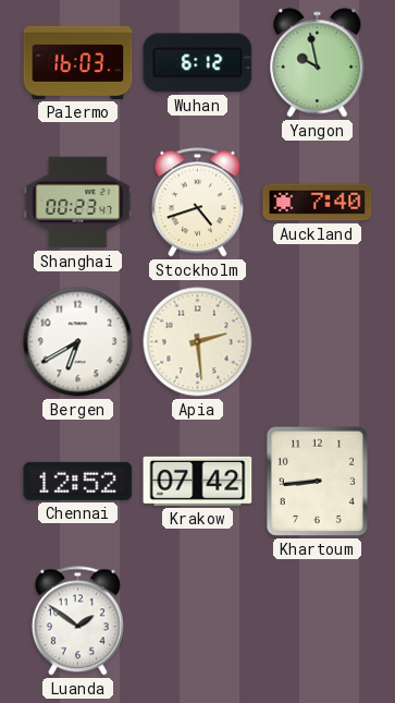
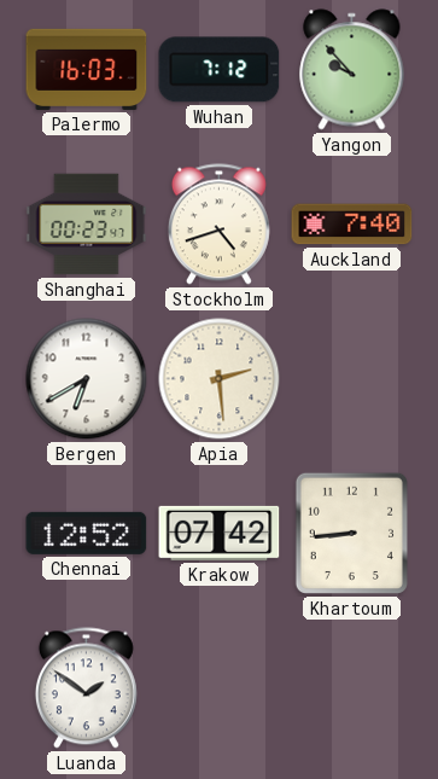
Wuhan: 6:12 -> 7:12 (220, 70)
Yangon: 9:58 -> 9:53 (352, 70)
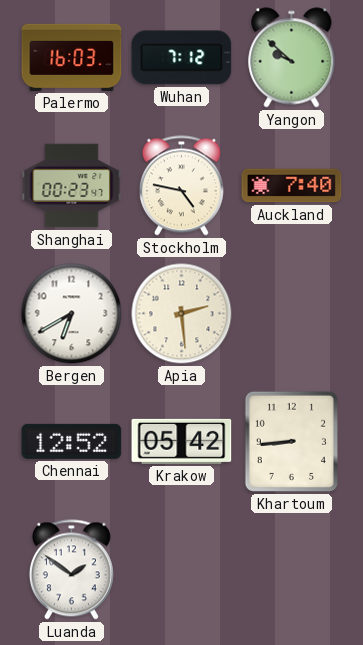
Yangon: 9:53 -> 9:52 (292, 58)
Stockholm: 4:42 -> 4:47 (181, 186)
Krakow: 07:42 -> 05:42 (182, 441)
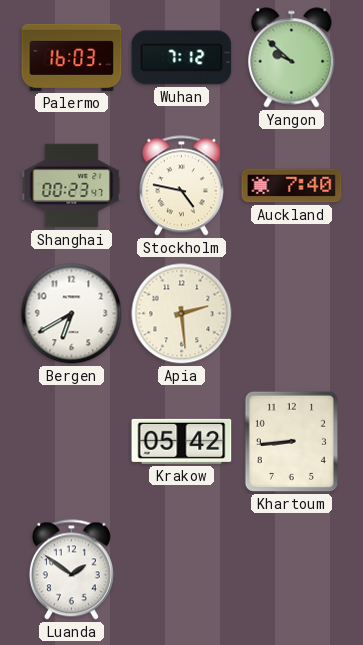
Chennai: 12:52 -> none (72, 441)
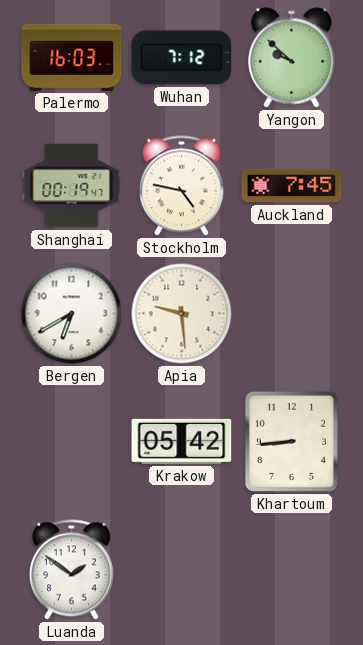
Shanghai: 00:23 -> 00:19 (72, 186)
Auckland: 7:40 -> 7:45 (292, 186)
Apia: 2:29 -> 9:29 (182, 314)
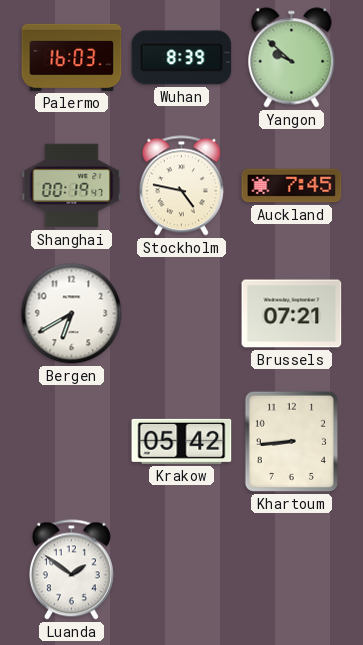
Wuhan: 7:12 -> 8:39 (182, 58)
Apia: 9:29 -> none (182, 314)
Brussels: none -> 07:21 (292, 314)
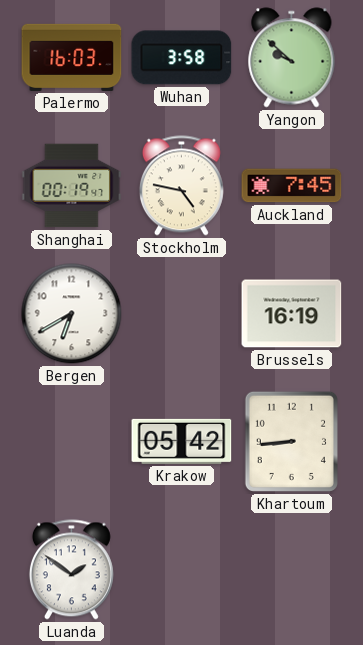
Wuhan: 8:39 -> 3:58 (182, 58)
Brussels: 07:21 -> 16:19 (292, 314)
